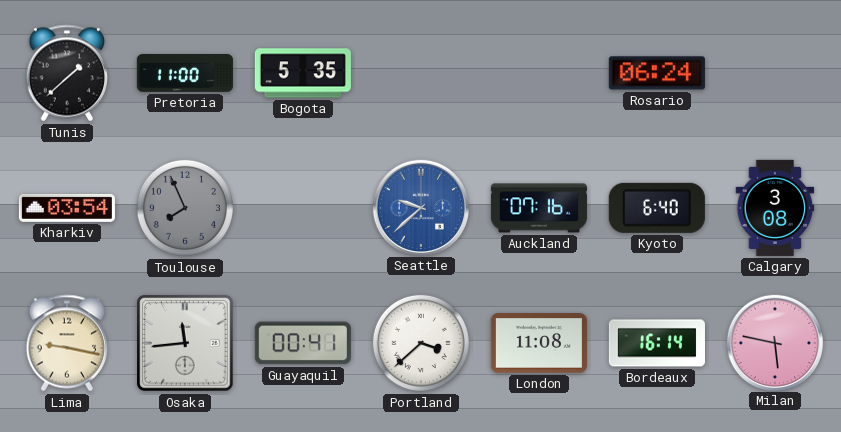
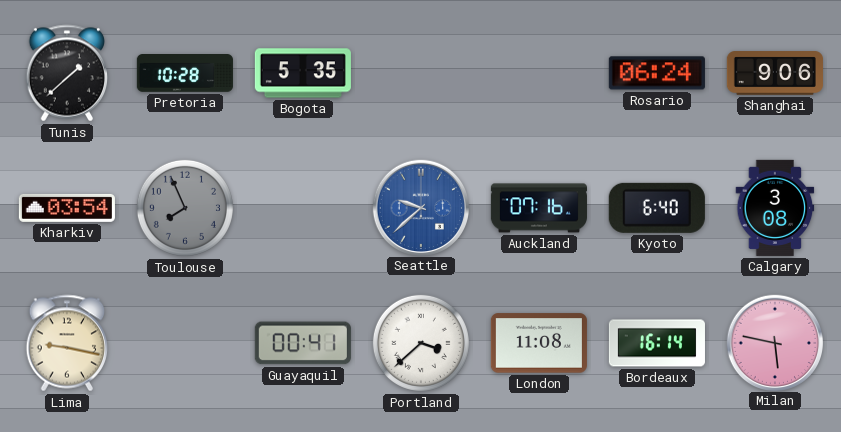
Pretoria: 11:00 -> 10:28 (185, 74)
Shanghai: none -> 9:06 (775, 73)
Osaka: 11:44 -> none (185, 343)
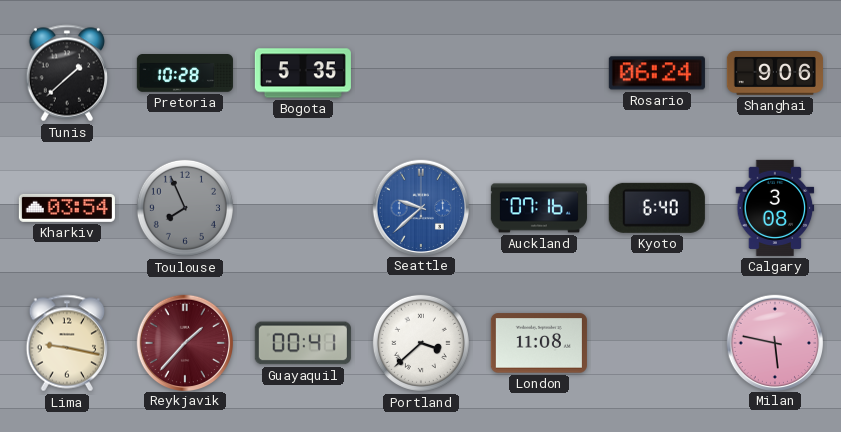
Reykjavik: none -> 1:37 (184, 342)
Bordeaux: 16:14 -> none (657, 343)
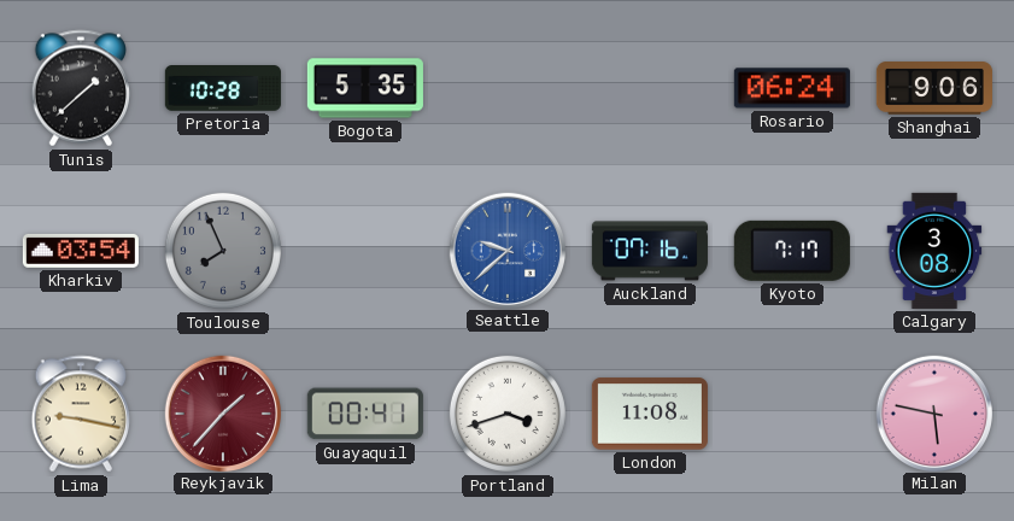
Kyoto: 6:40 -> 7:17 (792, 251)
Portland: 3:38 -> 3:42 (508, 414)
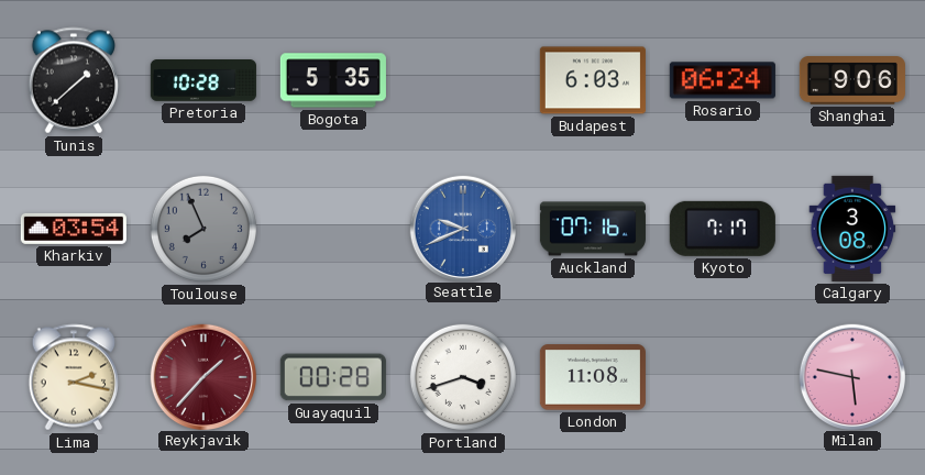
Budapest: none -> 6:03 (593, 80)
Seattle: 9:38 -> 9:41 (462, 228)
Lima: 9:17 -> 2:17 (74, 377)
Guayaquil: 00:41 -> 00:28 (333, 377)
